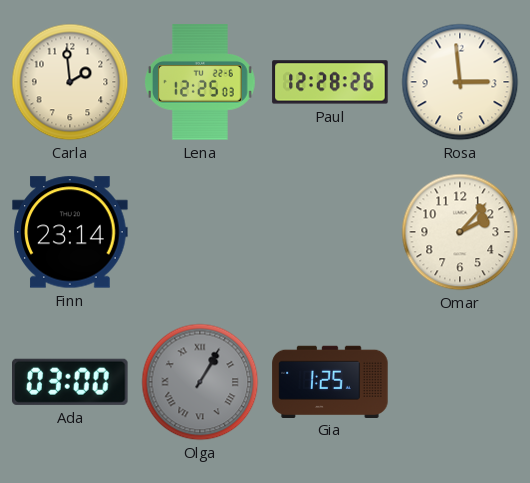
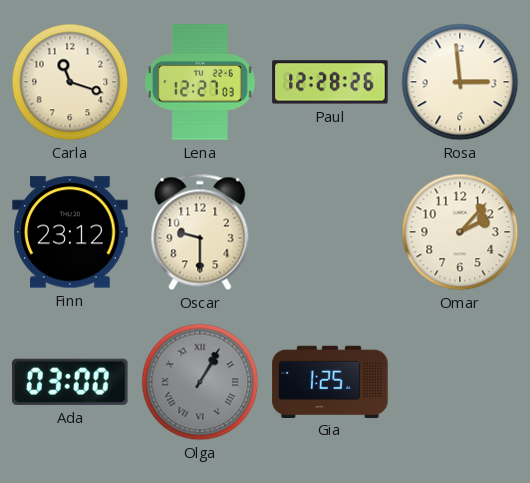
Carla: 1:59 -> 11:18 (70, 82)
Lena: 12:25 -> 12:27 (200, 82)
Finn: 23:14 -> 23:12 (70, 232)
Oscar: none -> 9:30 (200, 232)
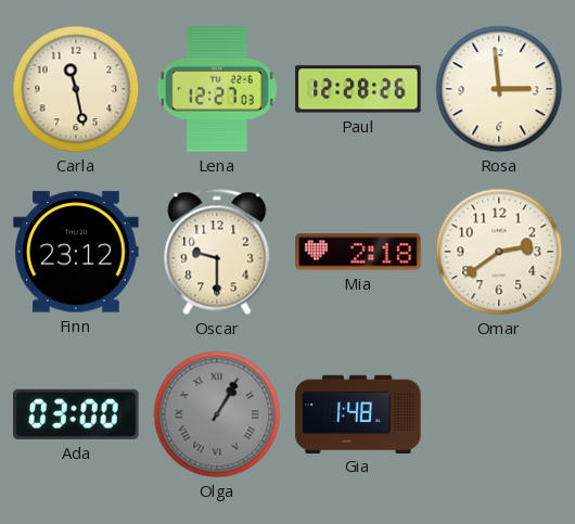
Carla: 11:18 -> 11:28 (76, 89)
Mia: none -> 2:18 (358, 252)
Omar: 2:07 -> 2:39 (499, 252)
Gia: 1:25 -> 1:48 (358, 413)
